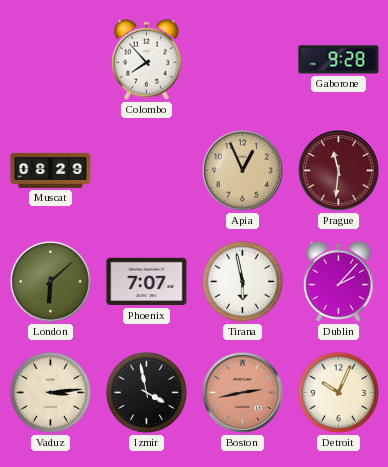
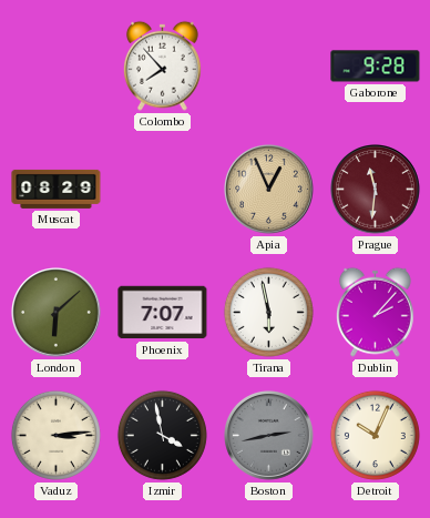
Boston dial: salmon -> grey (269, 436)
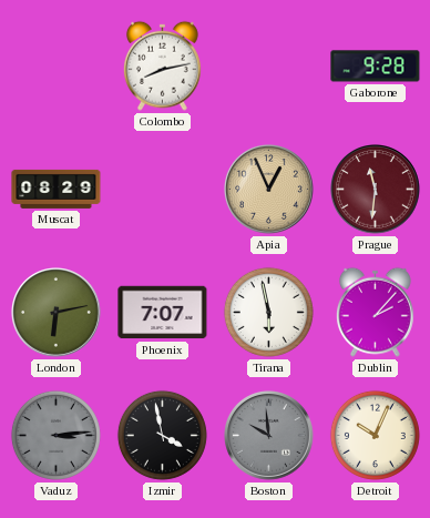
Colombo: 7:53 -> 8:13 (162, 65)
London: 6:08 -> 6:13 (57, 313)
Vaduz dial: cream -> grey (55, 435)
Boston: 2:43 -> 9:59 (269, 436)
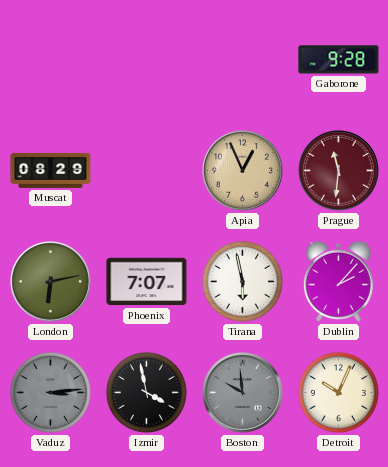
Colombo: 8:13 -> none (162, 65)
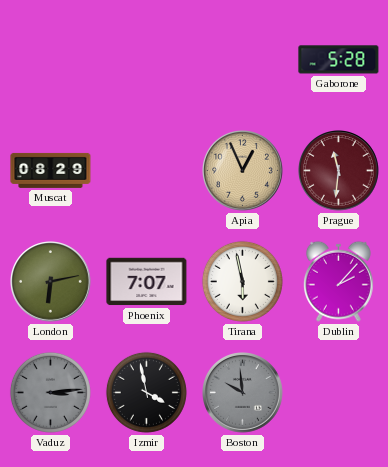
Gaborone: 9:28 -> 5:28 (339, 60)
Detroit: 10:04 -> none (338, 392)
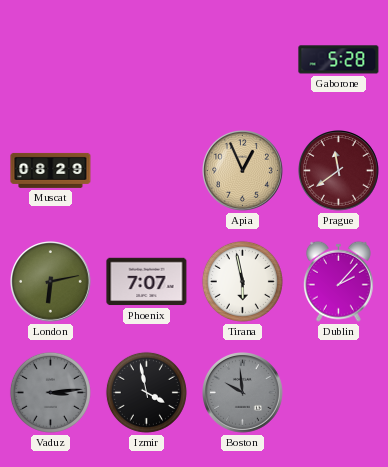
Prague: 11:31 -> 11:39 (339, 171)
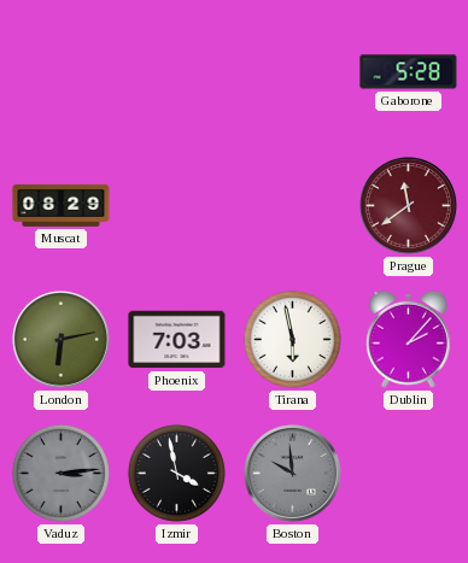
Apia: 12:56 -> none (243, 171)
Phoenix: 7:07 -> 7:03 (177, 340)
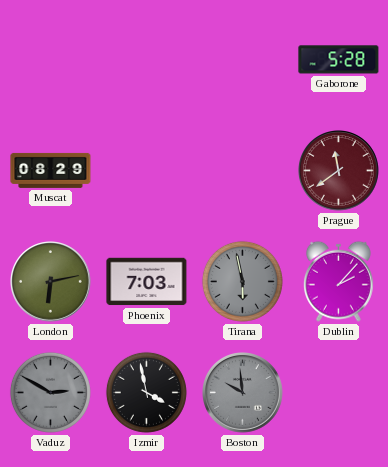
Tirana dial: white -> grey (242, 281)
Vaduz: 3:14 -> 2:50 (50, 392)
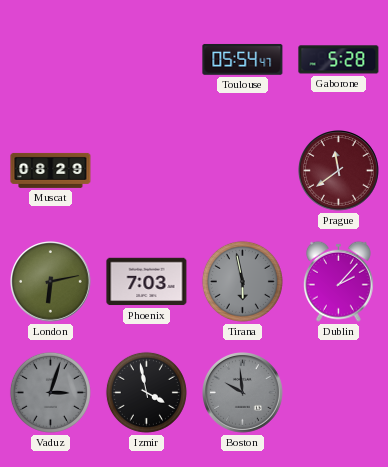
Toulouse: none -> 05:54 (243, 60)
Vaduz: 2:50 -> 3:03 (50, 392)
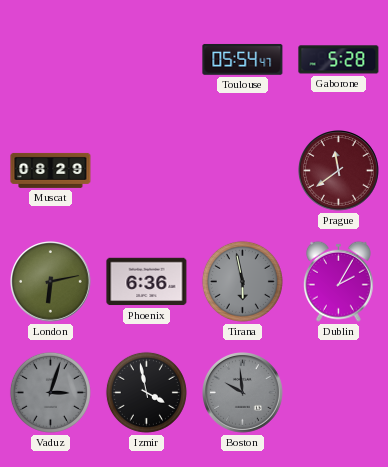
Phoenix: 7:03 -> 6:36 (147, 282)
Dublin: 2:07 -> 2:05 (338, 281)
